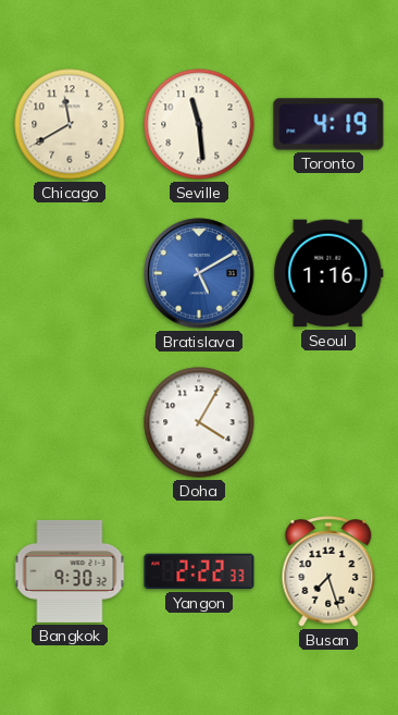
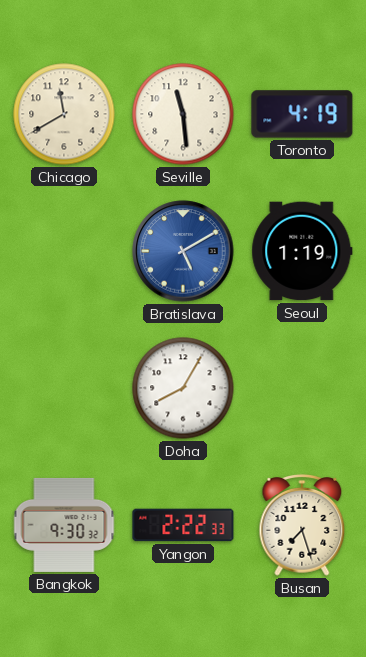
Seoul: 1:16 -> 1:19 (302, 251)
Doha: 4:05 -> 8:05 (183, 388)
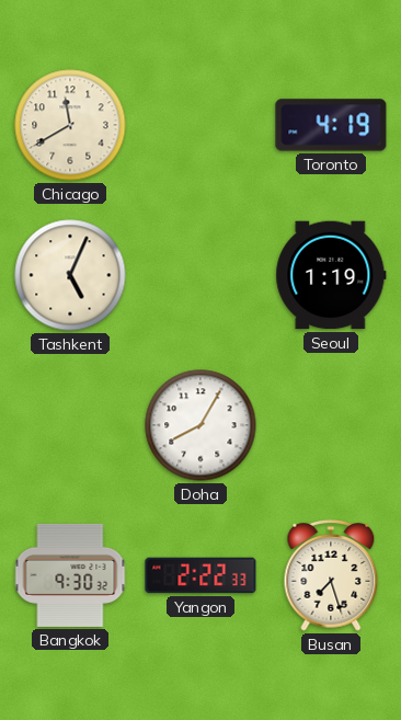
Seville: 11:29 -> none (183, 114)
Tashkent: none -> 5:04 (70, 275)
Bratislava: 5:10 -> none (183, 251)
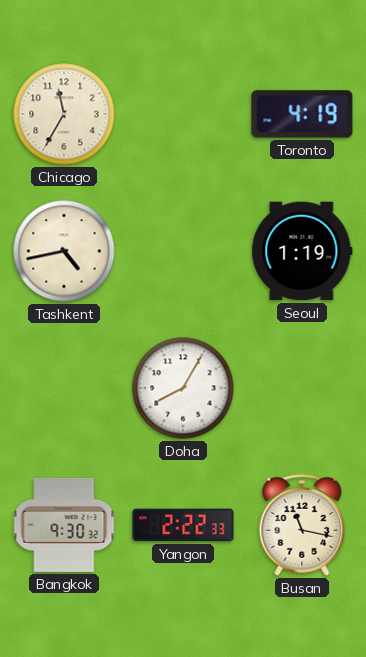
Chicago: 11:40 -> 11:35 (64, 114)
Tashkent: 5:04 -> 4:43 (64, 251)
Busan: 7:27 -> 11:17 (302, 526)
